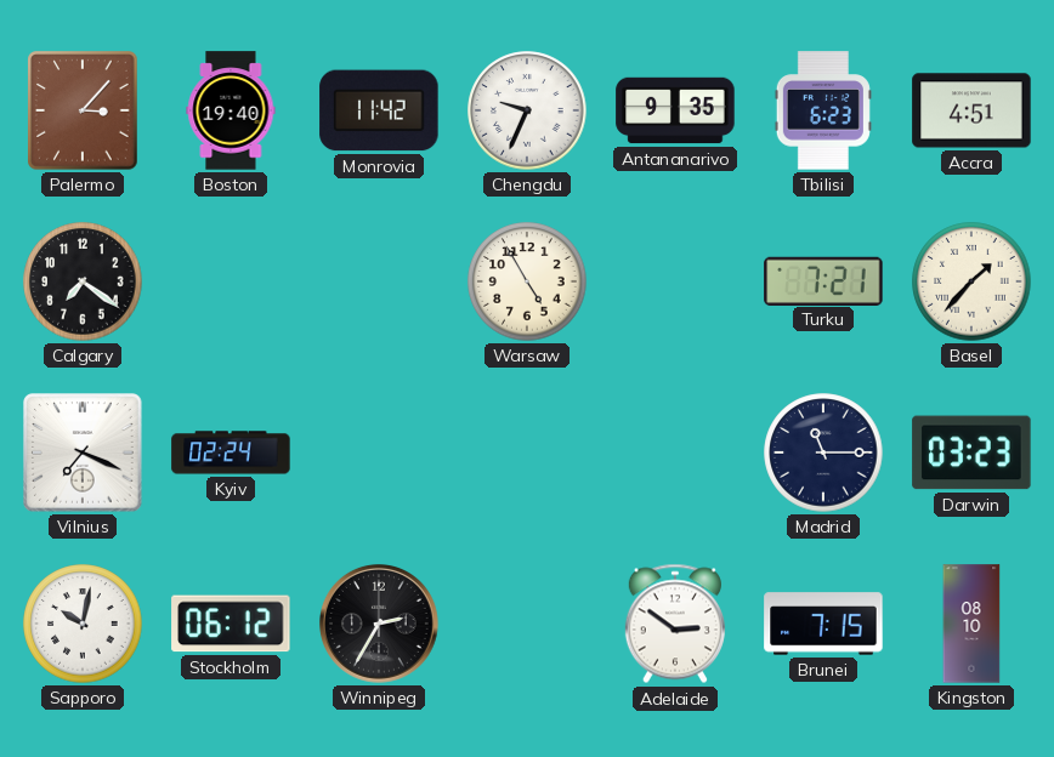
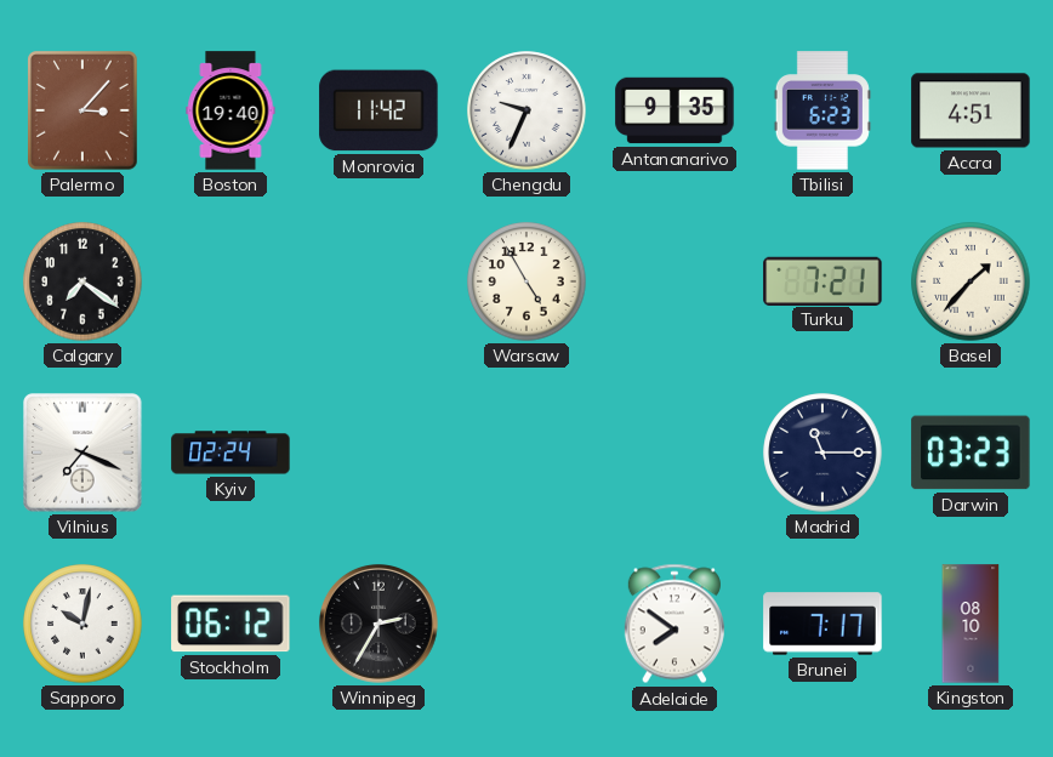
Adelaide: 2:51 -> 7:51 (675, 624)
Brunei: 7:15 -> 7:17 (823, 624)
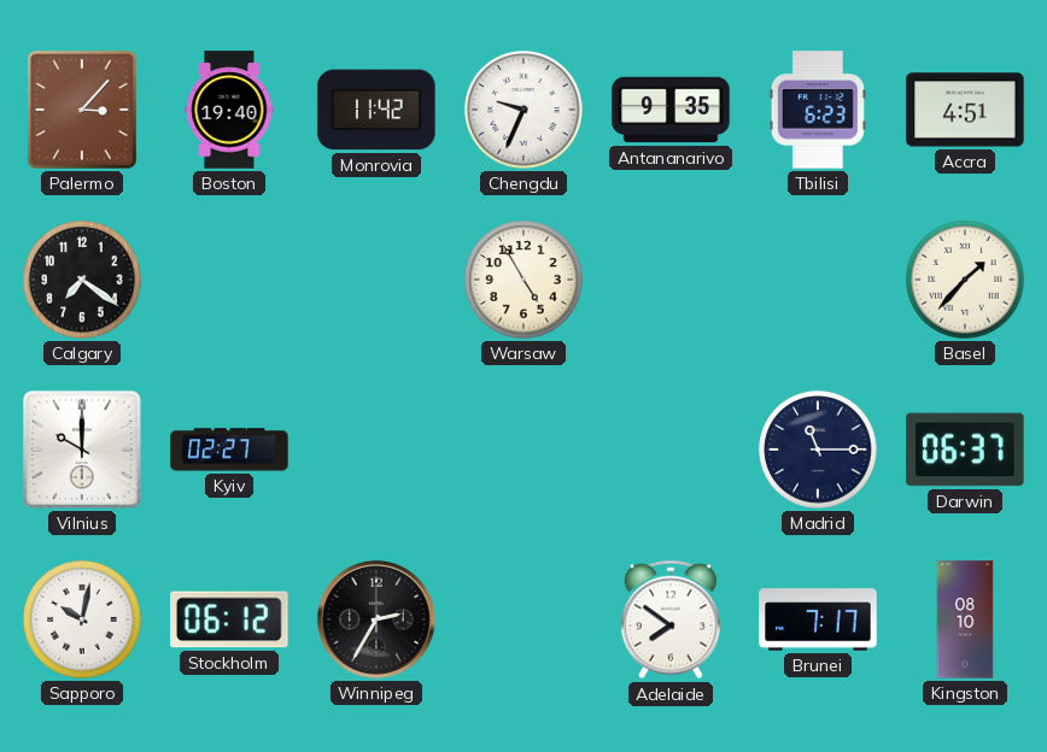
Turku: 7:21 -> none (823, 280)
Vilnius: 7:19 -> 10:00 (82, 450)
Kyiv: 02:24 -> 02:27 (229, 450)
Darwin: 03:23 -> 06:37 (965, 450)
